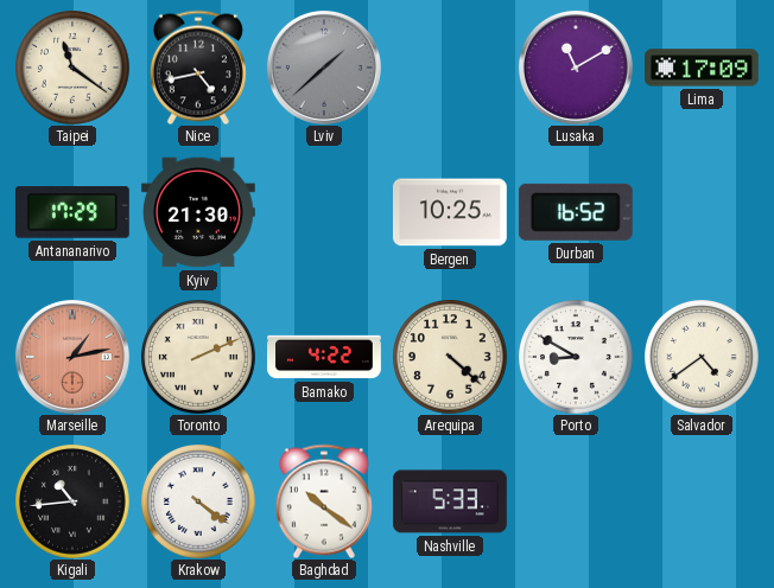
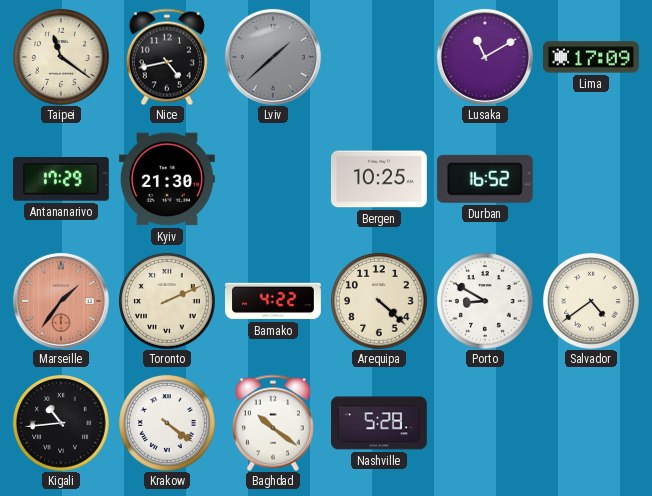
Marseille: 1:13 -> 1:36 (61, 301)
Nashville: 5:33 -> 5:28 (380, 423)
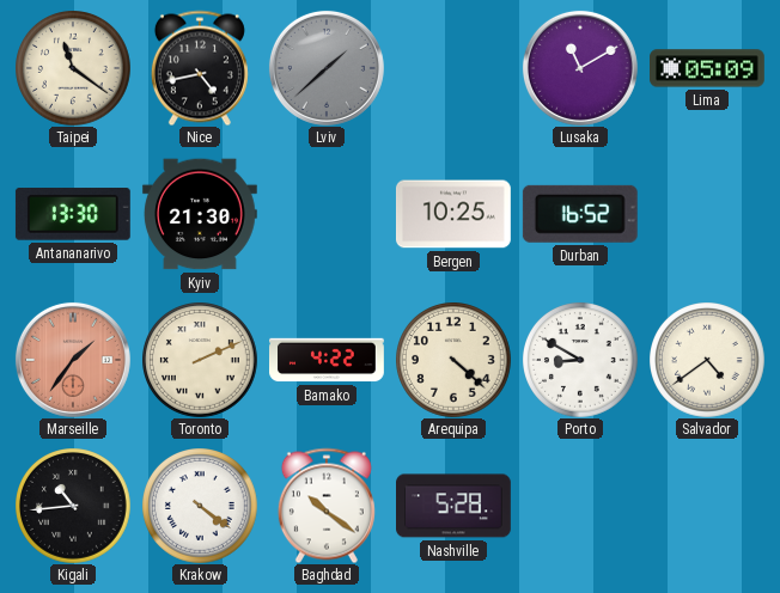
Lima: 17:09 -> 05:09 (708, 68)
Antananarivo: 17:29 -> 13:30 (73, 214)
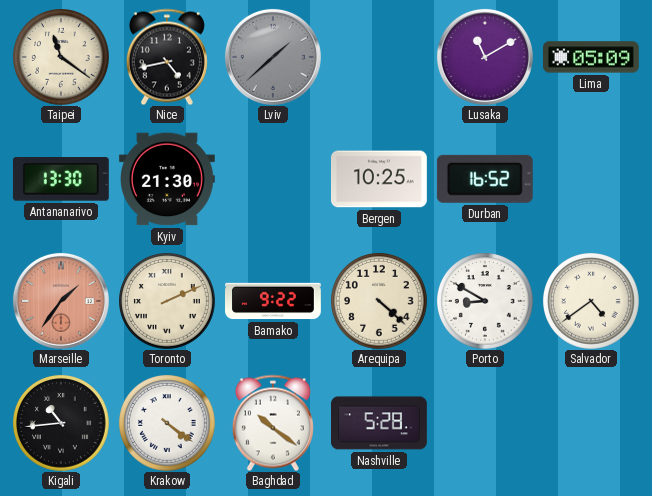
Bamako: 4:22 -> 9:22 (274, 301)
